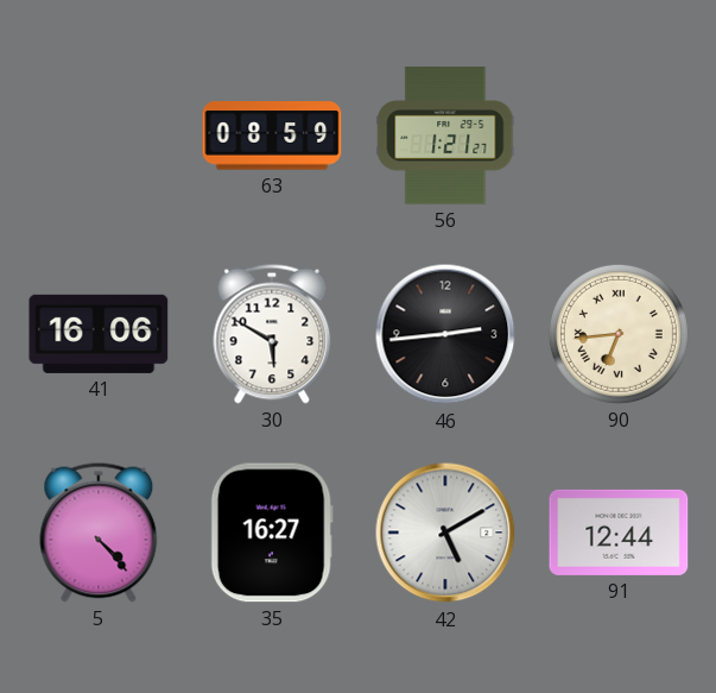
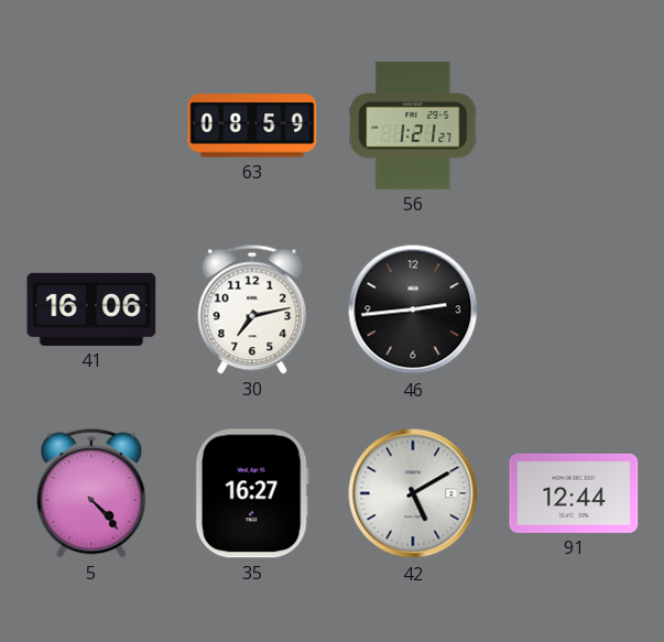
30: 5:50 -> 7:13 (252, 309)
90: 6:44 -> none (619, 334)
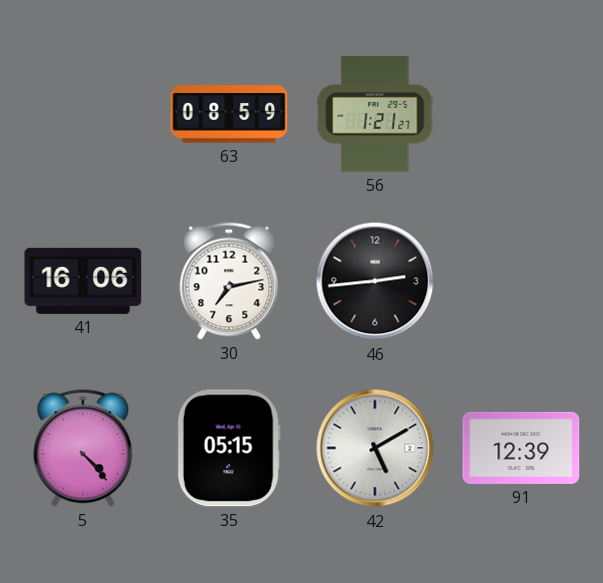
35: 16:27 -> 05:15 (229, 448)
91: 12:44 -> 12:39 (521, 448)
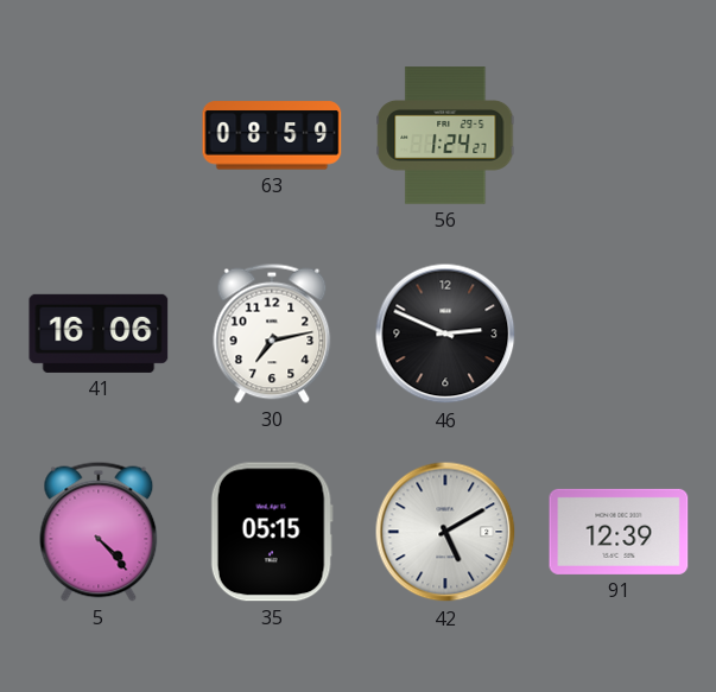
56: 1:21 -> 1:24 (445, 135)
46: 2:44 -> 2:49 (445, 334)
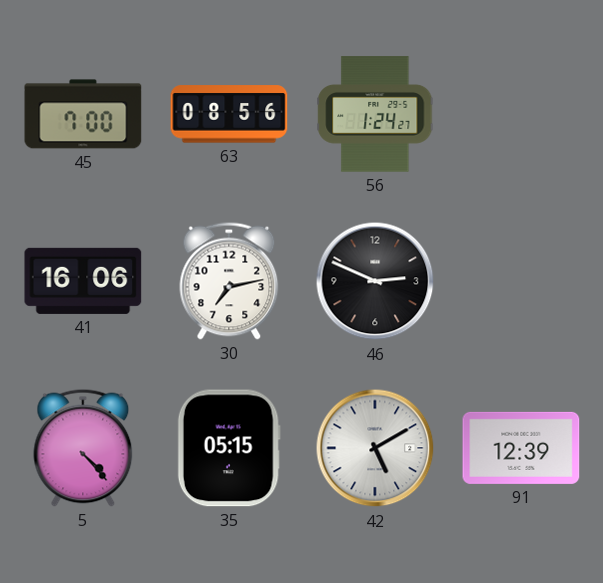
45: none -> 7:00 (83, 114)
63: 08:59 -> 08:56 (229, 114)
